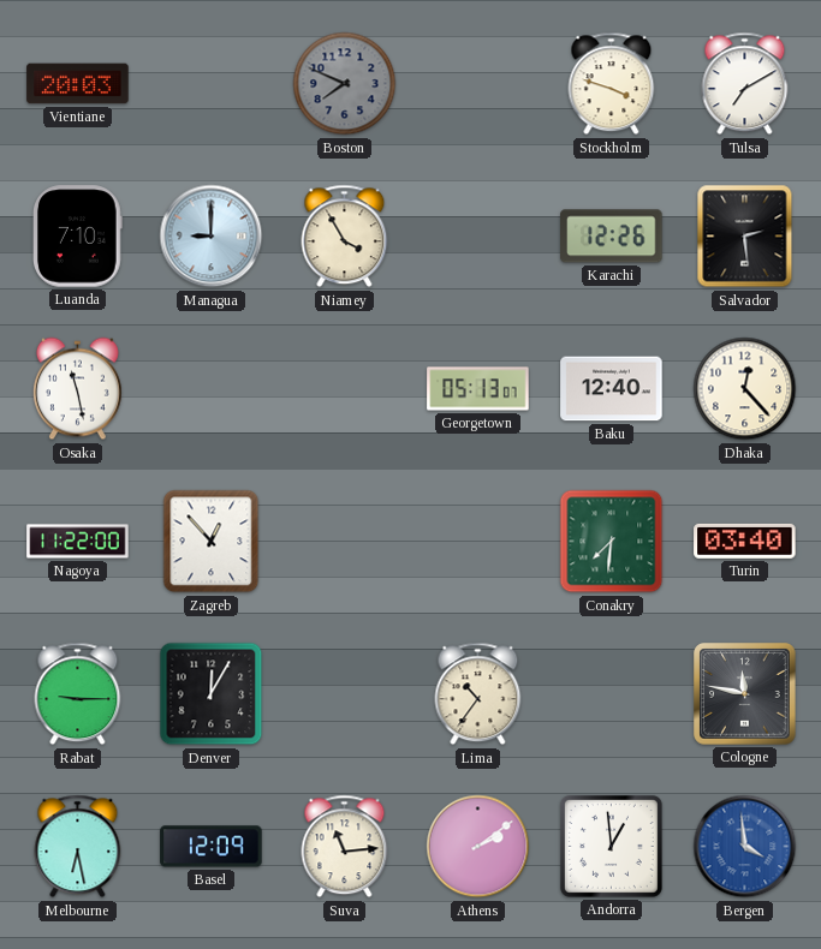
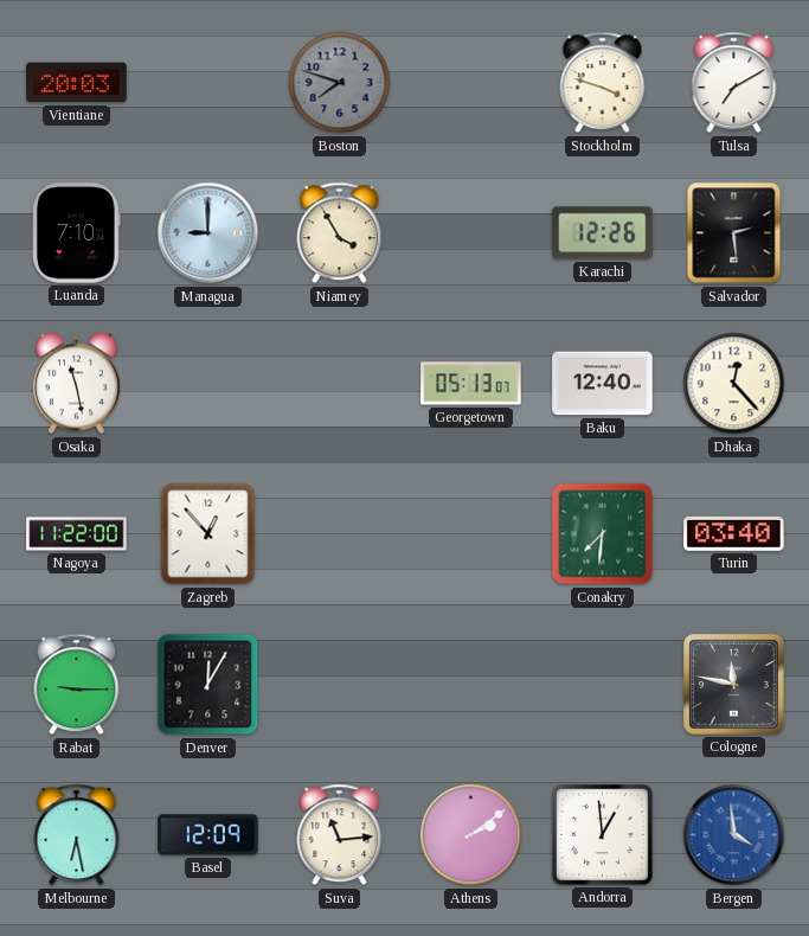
Boston: 7:49 -> 7:48 (340, 83)
Lima: 10:36 -> none (478, 694)
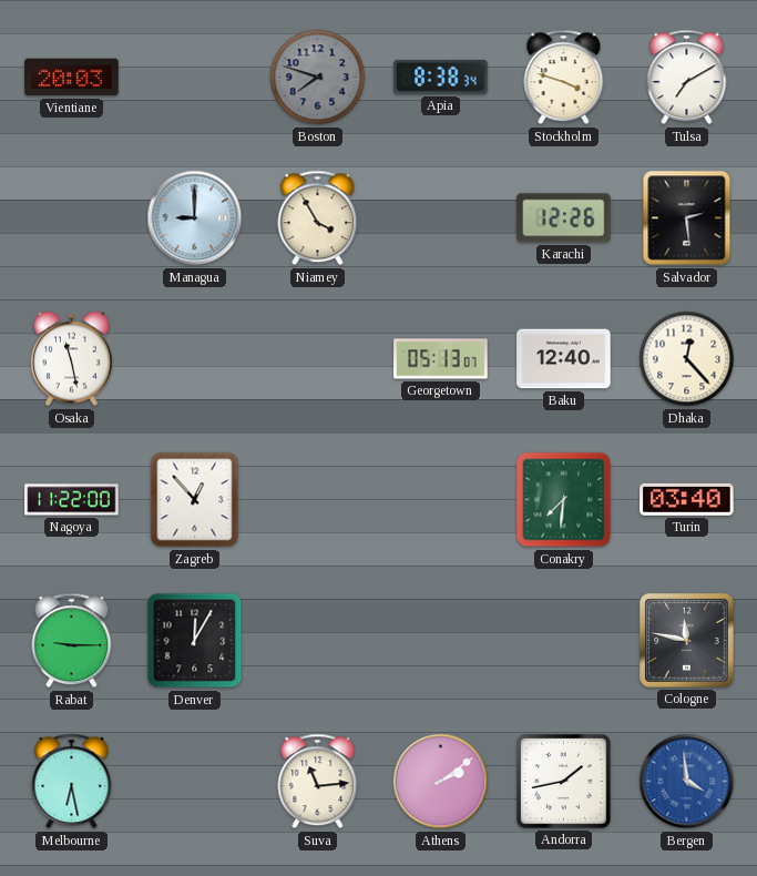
Apia: none -> 8:38 (441, 77)
Luanda: 7:10 -> none (77, 233)
Basel: 12:09 -> none (208, 835)
Andorra: 12:59 -> 1:43 (563, 781)
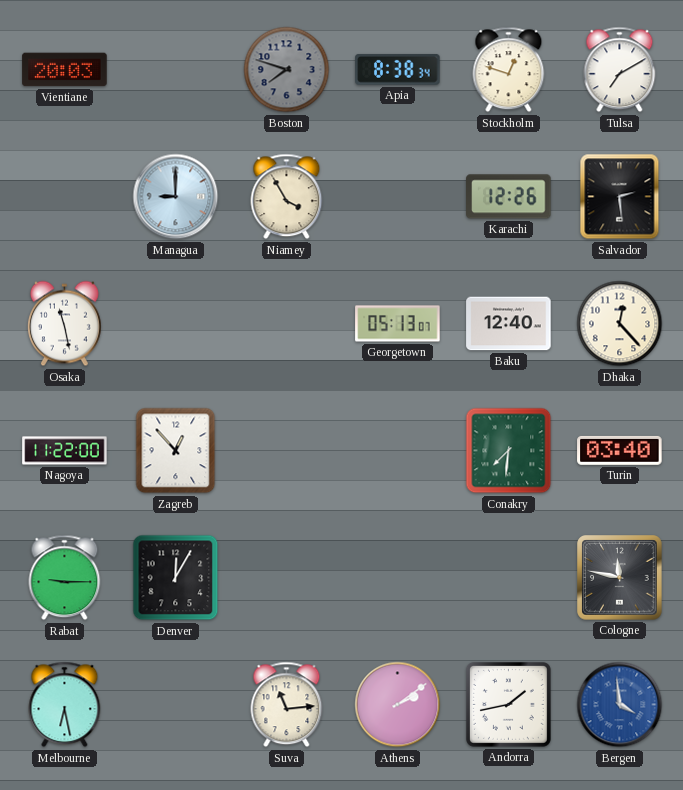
Stockholm: 3:48 -> 12:48 (509, 70)
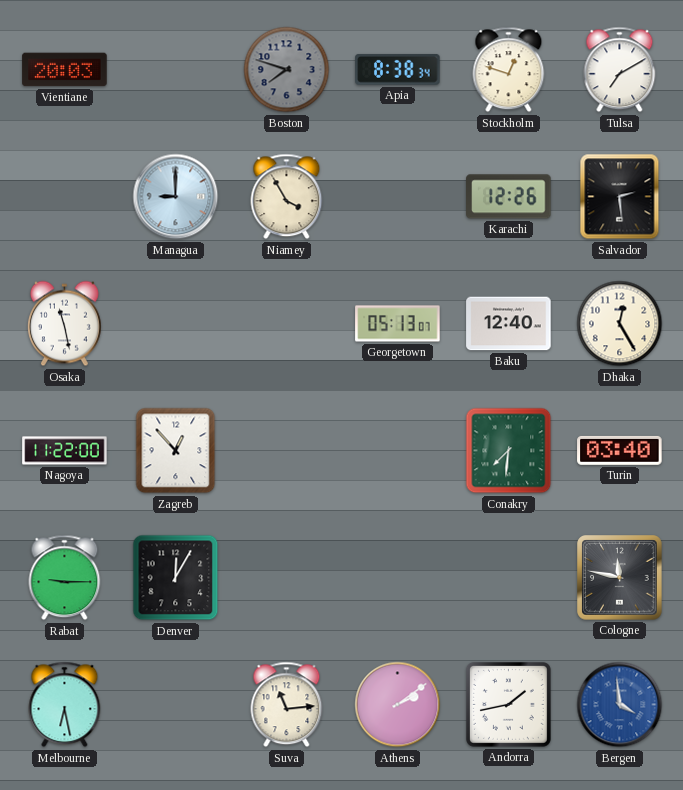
Dhaka: 12:23 -> 12:25 (620, 324)
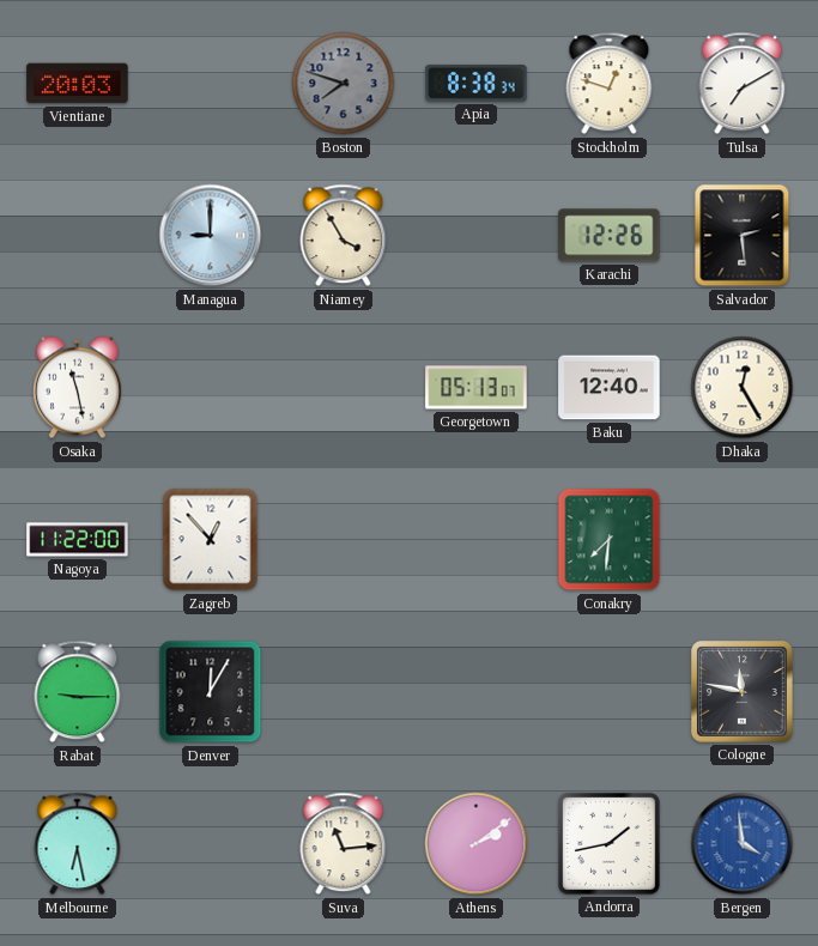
Turin: 03:40 -> none (620, 450)
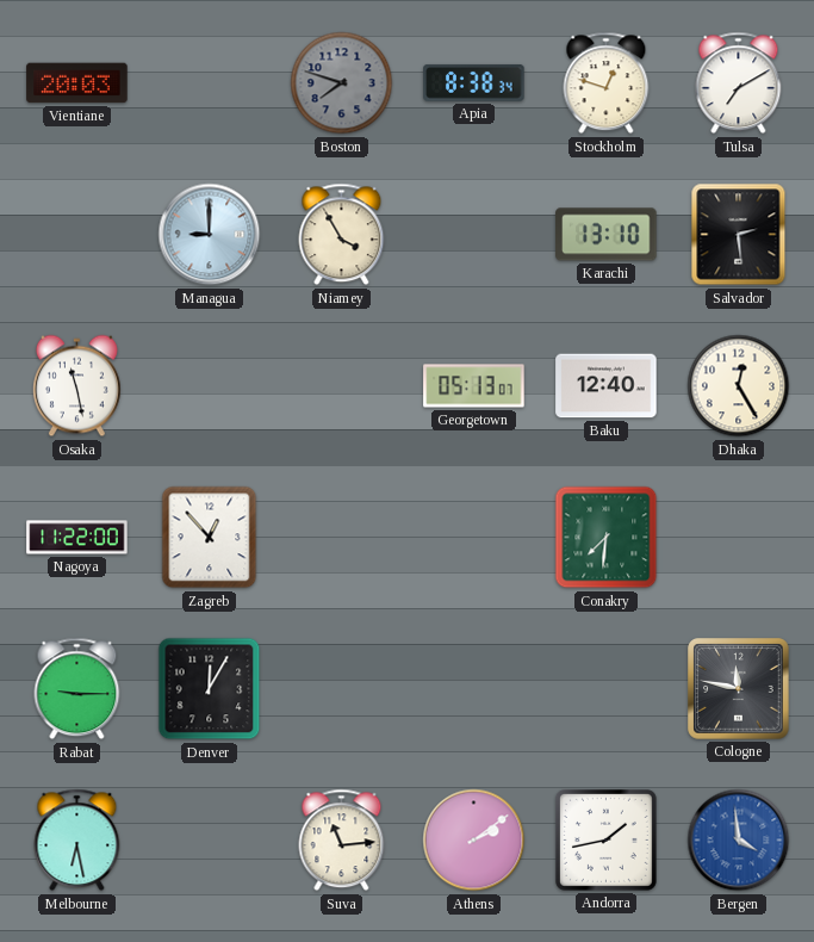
Karachi: 12:26 -> 13:10 (607, 235)
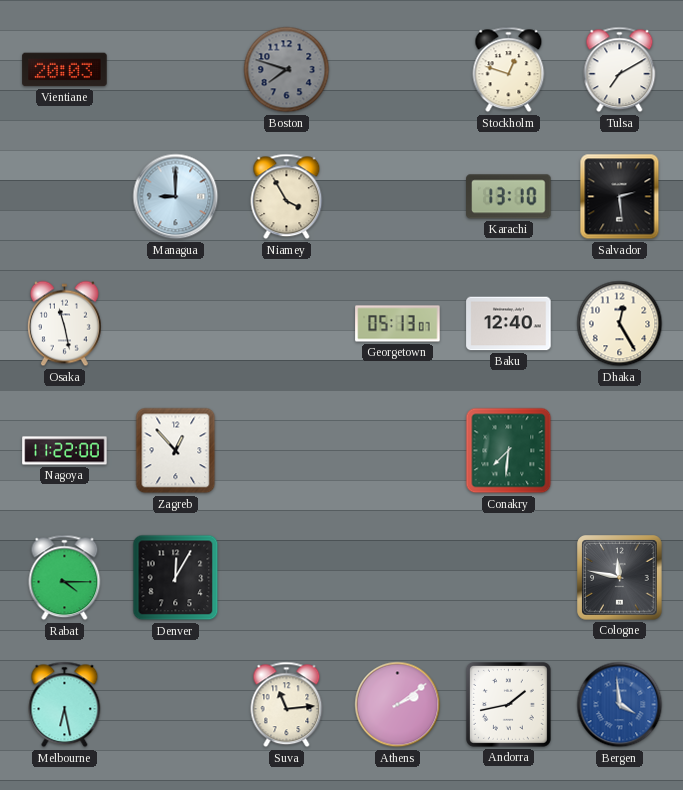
Apia: 8:38 -> none (474, 82)
Rabat: 9:15 -> 4:15 (65, 578)
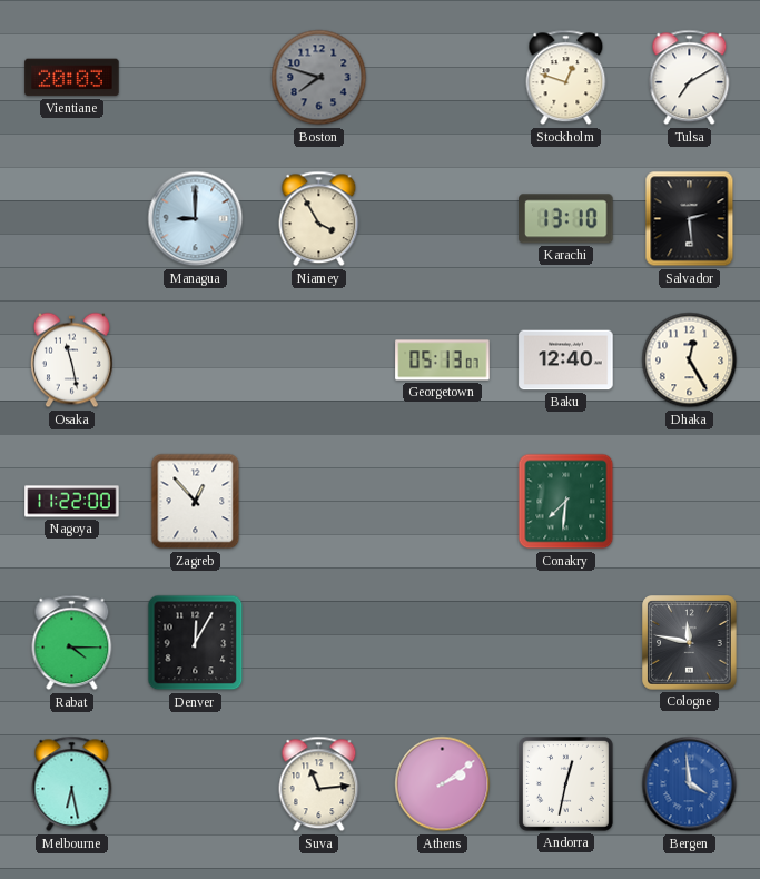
Andorra: 1:43 -> 12:32 (565, 783)
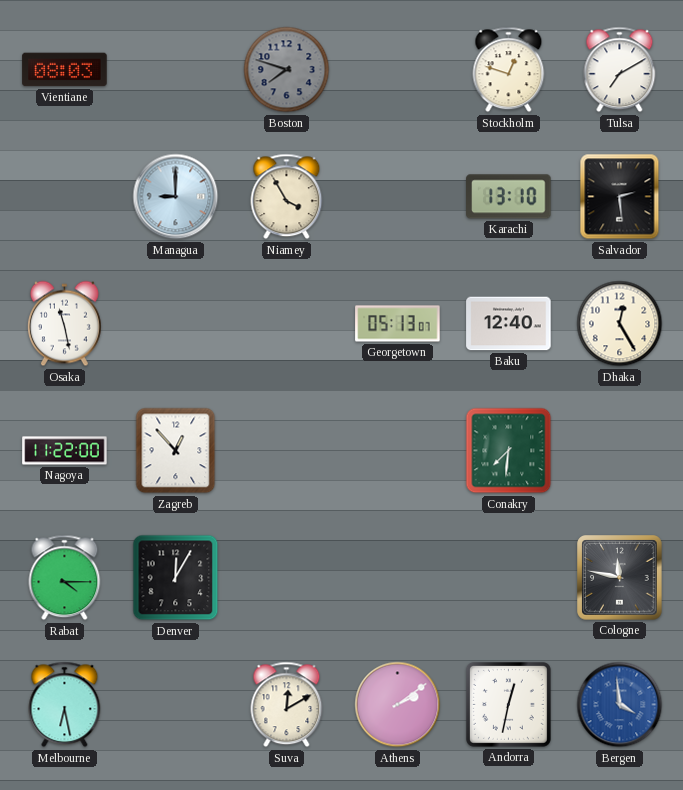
Vientiane: 20:03 -> 08:03 (65, 70)
Suva: 11:14 -> 12:10 (287, 705)
